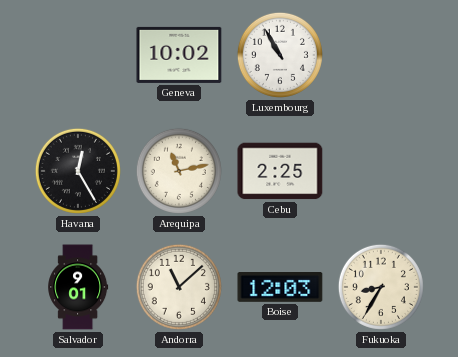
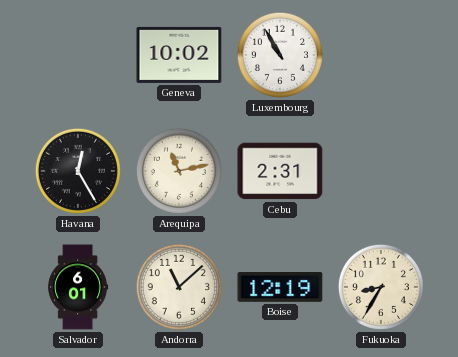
Cebu: 2:25 -> 2:31 (280, 171)
Salvador: 9:01 -> 6:01 (78, 287)
Boise: 12:03 -> 12:19 (280, 288)
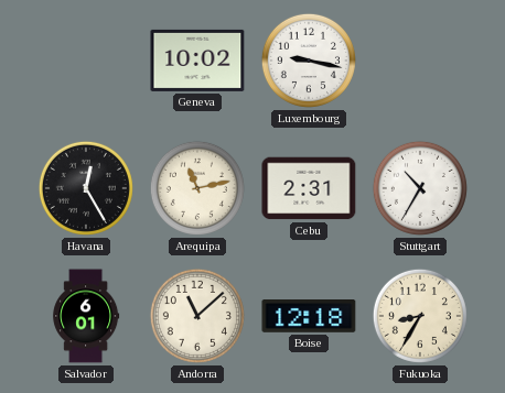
Luxembourg: 10:55 -> 9:17 (309, 61)
Stuttgart: none -> 10:35 (420, 188)
Boise: 12:19 -> 12:18 (309, 317)
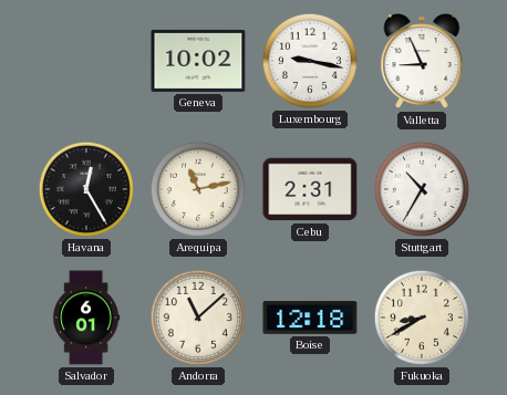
Valletta: none -> 8:56 (422, 62)
Fukuoka: 8:35 -> 8:40 (422, 318)
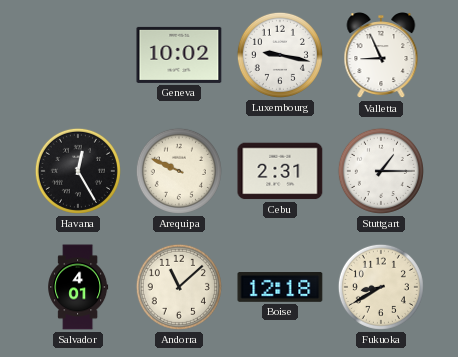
Arequipa: 11:13 -> 9:49 (179, 171)
Stuttgart: 10:35 -> 1:15 (381, 171)
Salvador: 6:01 -> 4:01 (78, 287)
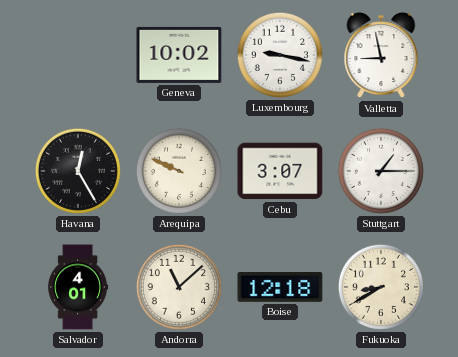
Valletta: 8:56 -> 8:58 (381, 56)
Cebu: 2:31 -> 3:07 (280, 171)
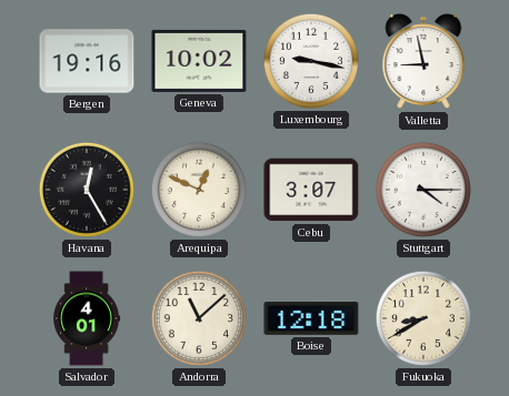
Bergen: none -> 19:16 (87, 61)
Arequipa: 9:49 -> 12:49 (199, 190)
Stuttgart: 1:15 -> 4:15 (423, 190)
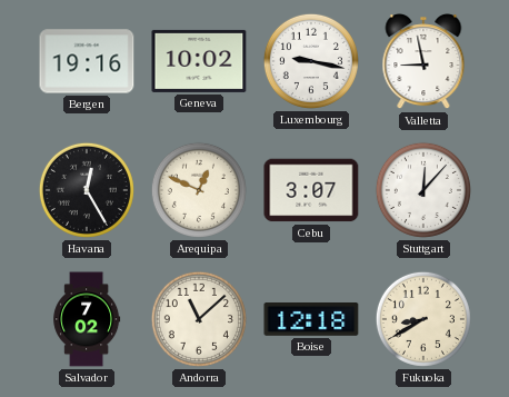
Stuttgart: 4:15 -> 12:07 (423, 190)
Salvador: 4:01 -> 7:02 (87, 319)
